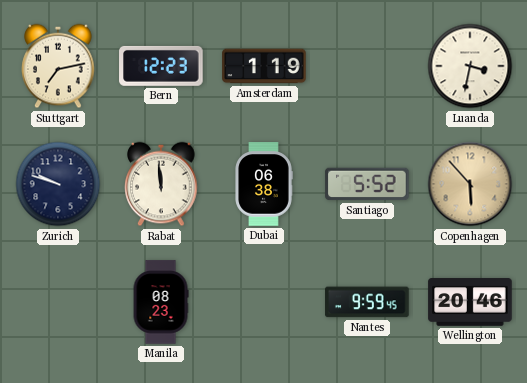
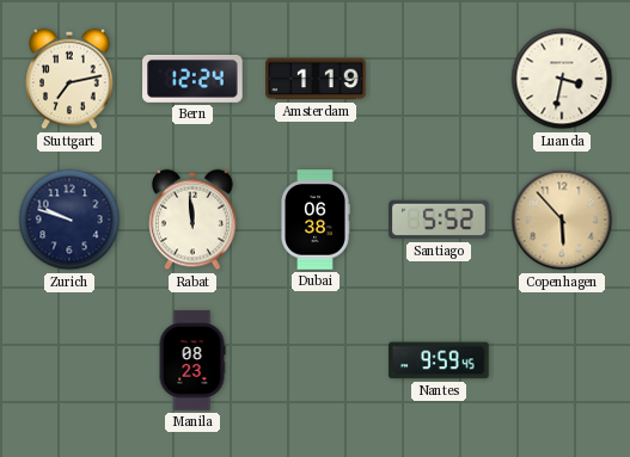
Bern: 12:23 -> 12:24 (192, 79)
Wellington: 20:46 -> none (470, 302)
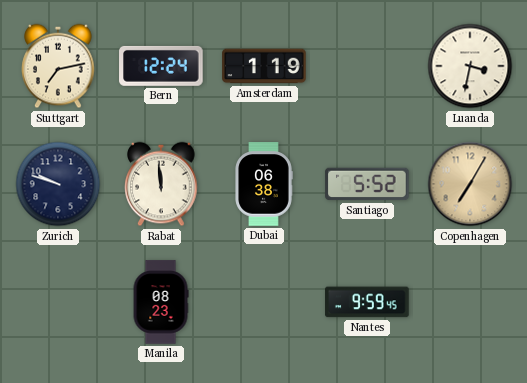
Copenhagen: 5:53 -> 7:05 (470, 184)
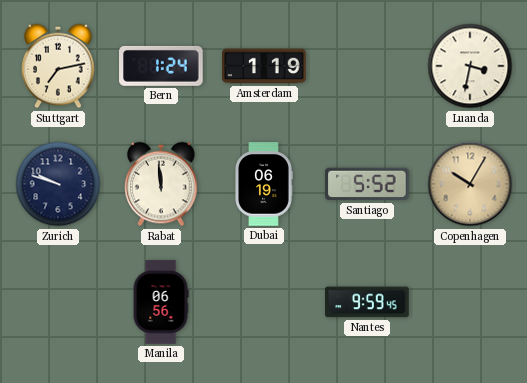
Bern: 12:24 -> 1:24 (161, 66)
Dubai: 06:38 -> 06:19 (264, 184)
Copenhagen: 7:05 -> 10:05 (470, 184)
Manila: 08:23 -> 06:56 (161, 302)
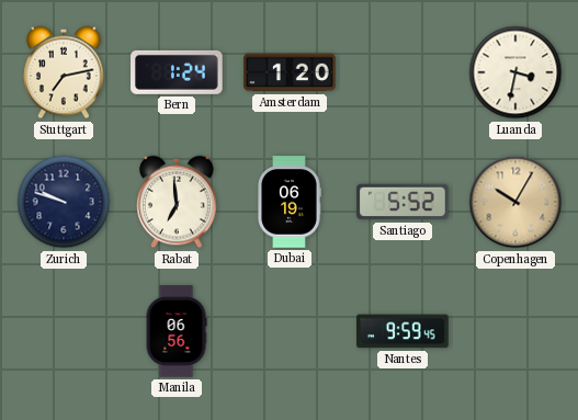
Amsterdam: 1:19 -> 1:20 (290, 72)
Rabat: 11:59 -> 6:59 (177, 202)
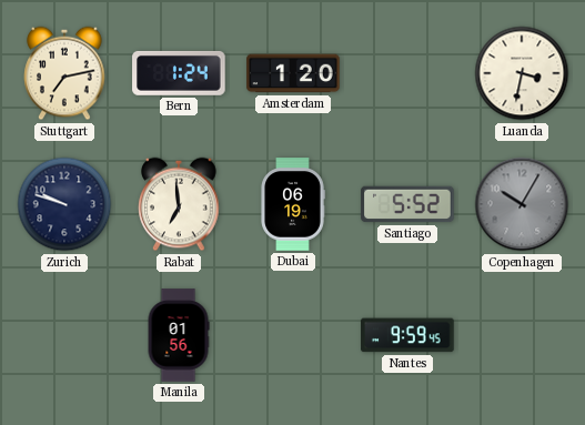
Copenhagen dial: champagne -> grey (522, 204)
Manila: 06:56 -> 01:56 (179, 335)
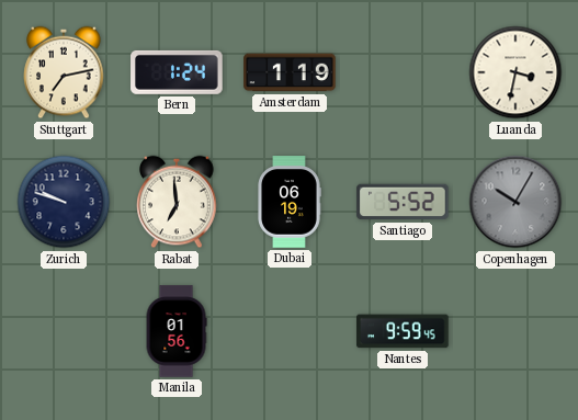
Amsterdam: 1:20 -> 1:19 (290, 72)
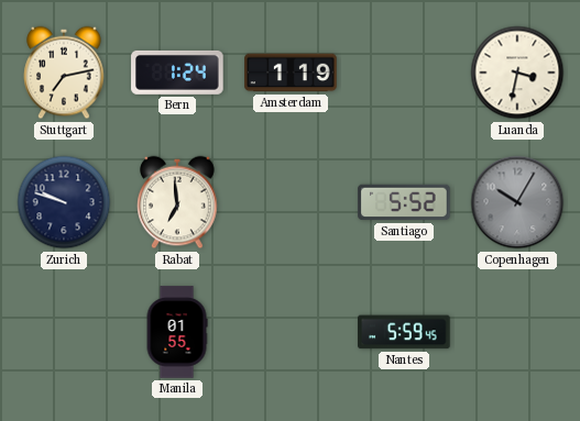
Dubai: 06:19 -> none (290, 202)
Manila: 01:56 -> 01:55 (177, 332)
Nantes: 9:59 -> 5:59 (404, 332)
